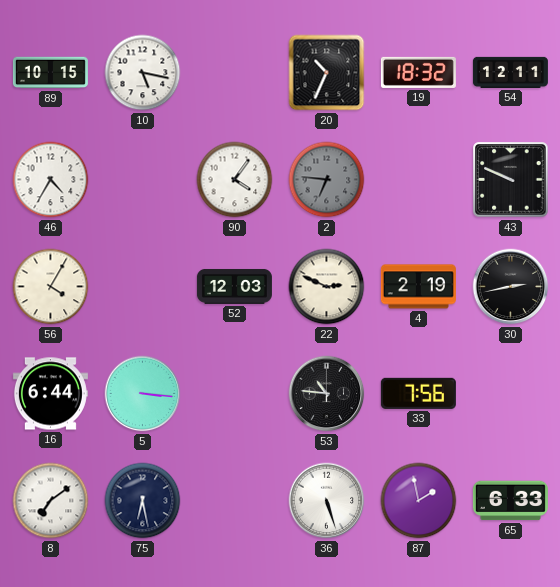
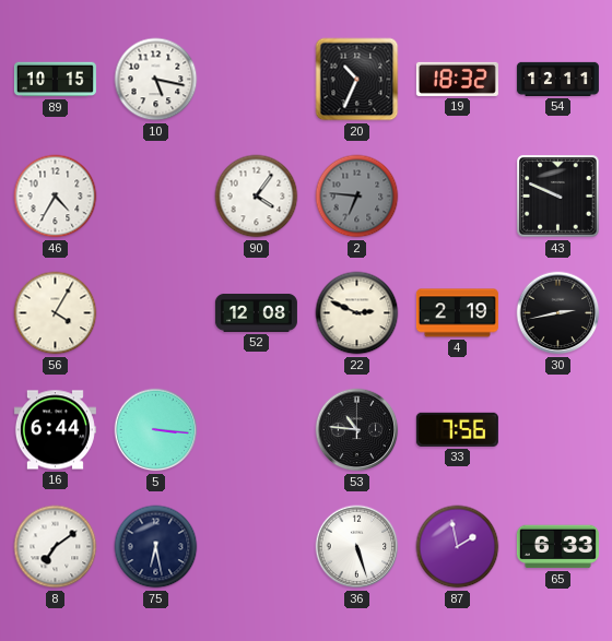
52: 12:03 -> 12:08 (256, 313)
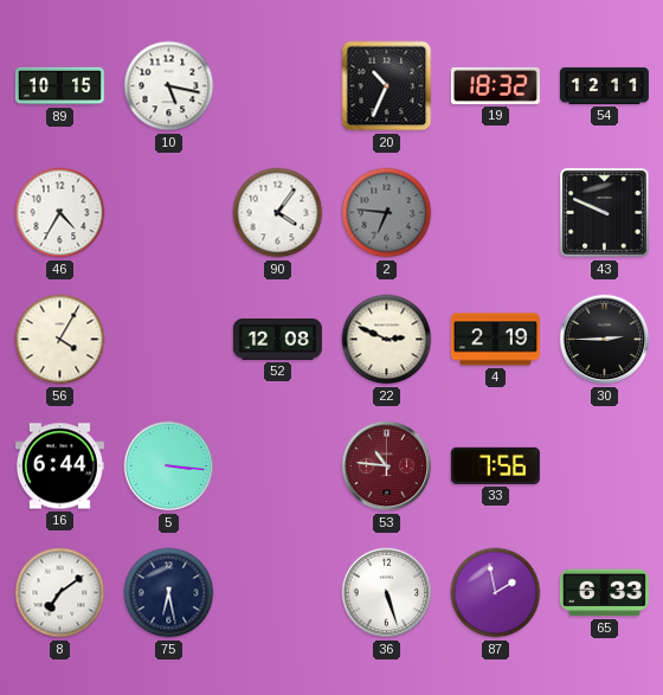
30: 2:43 -> 2:45 (605, 340)
53 dial: black -> burgundy (387, 466)
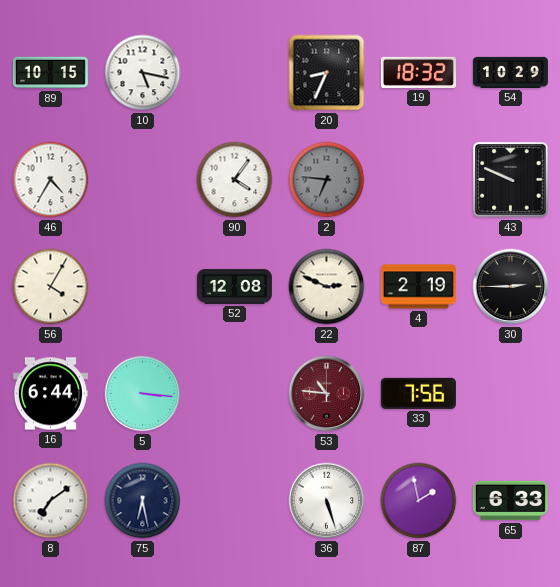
20: 10:34 -> 8:34 (327, 73)
54: 12:11 -> 10:29 (510, 72)
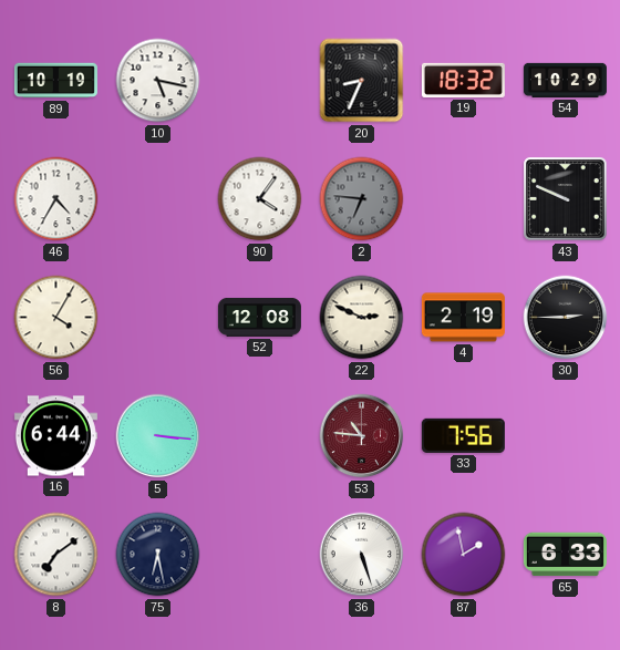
89: 10:15 -> 10:19 (55, 81)
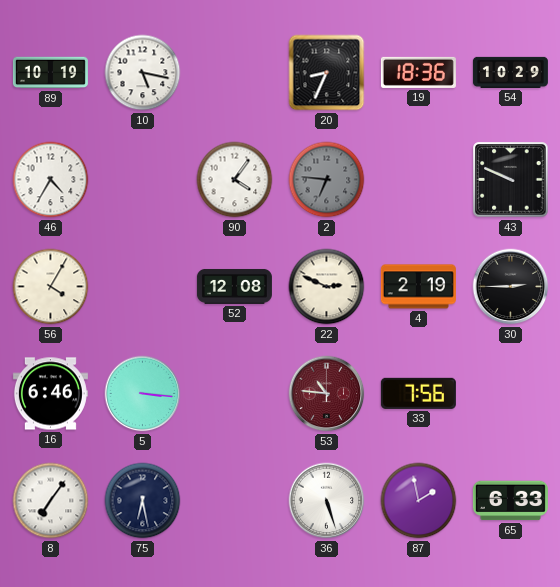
19: 18:32 -> 18:36 (418, 72)
16: 6:44 -> 6:46 (50, 394)
8: 7:09 -> 7:06 (51, 501)
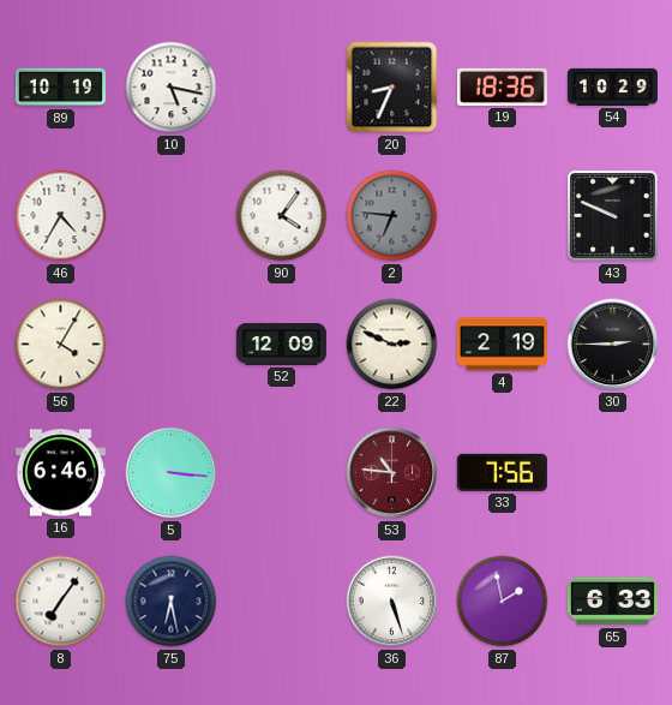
52: 12:08 -> 12:09 (281, 345)
